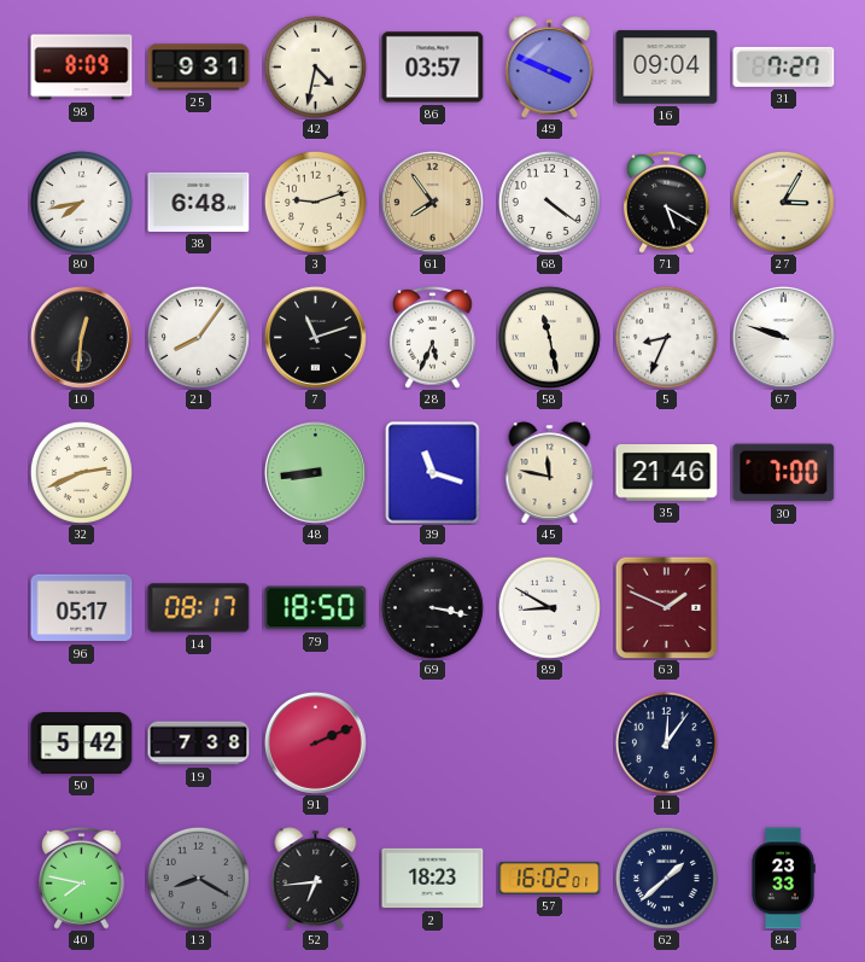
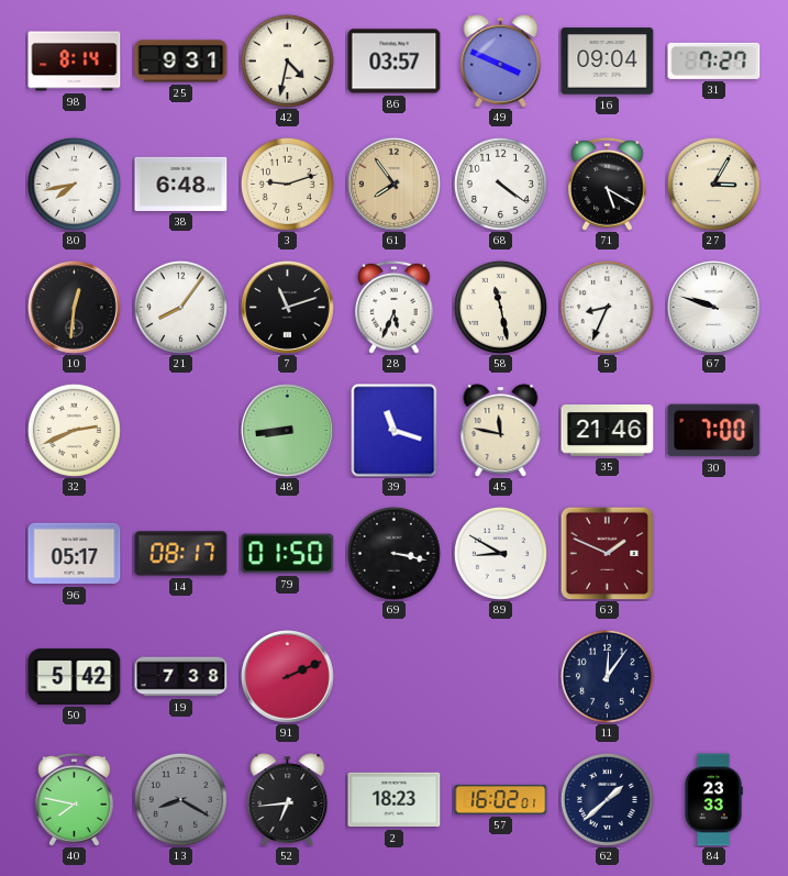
98: 8:09 -> 8:14 (75, 62)
79: 18:50 -> 01:50 (288, 554)
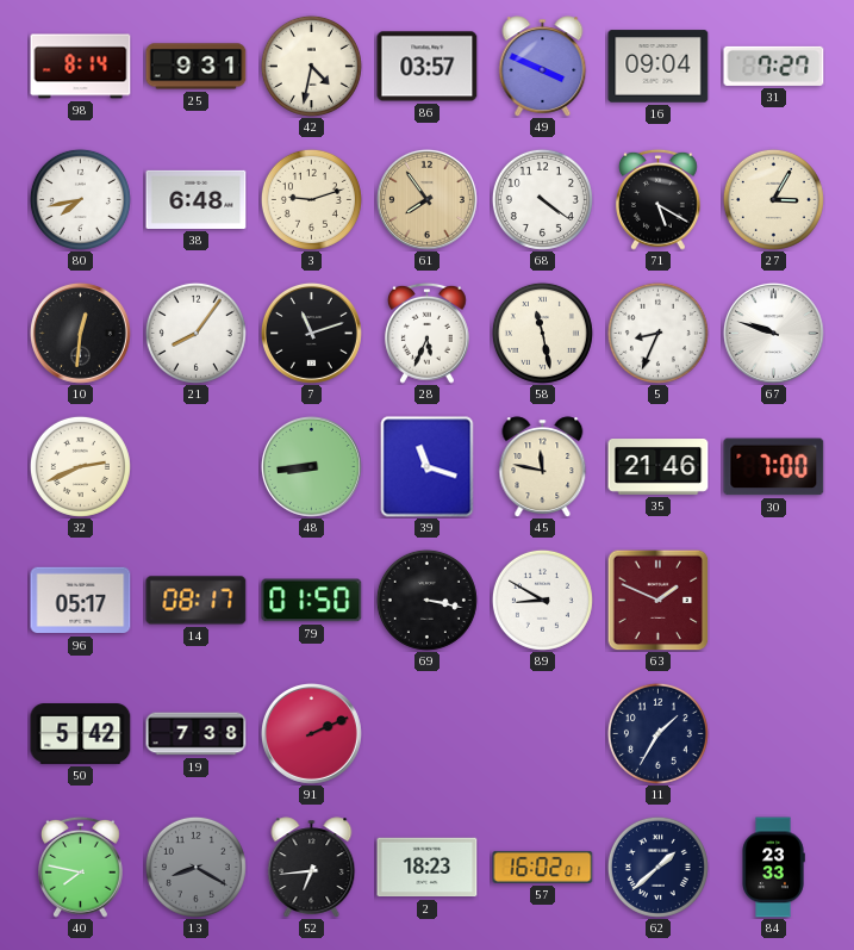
11: 12:06 -> 1:35 (657, 733)
